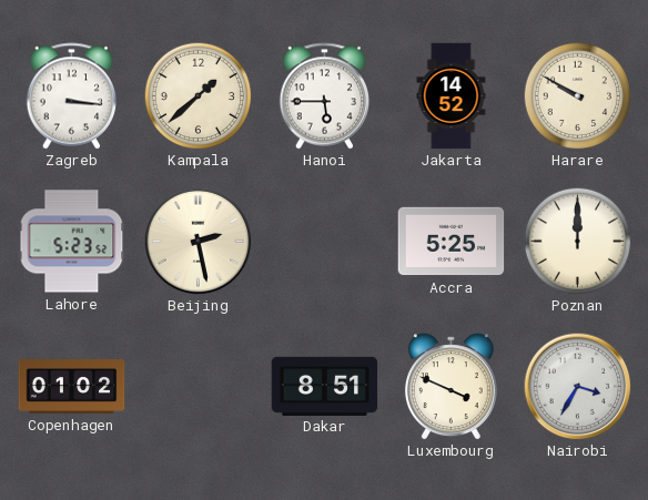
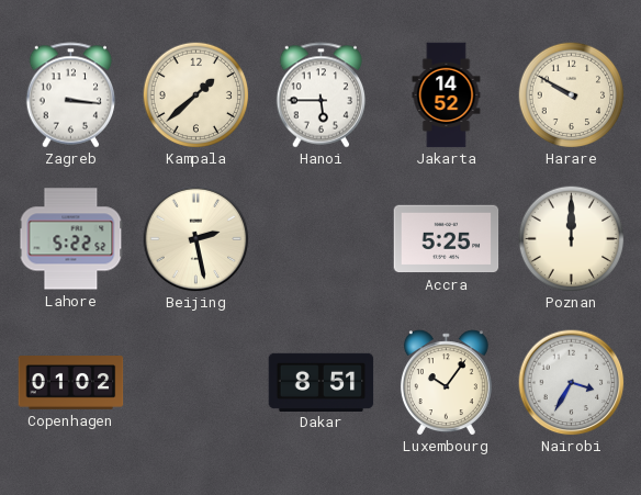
Lahore: 5:23 -> 5:22 (71, 239)
Luxembourg: 3:49 -> 10:06 (446, 383)
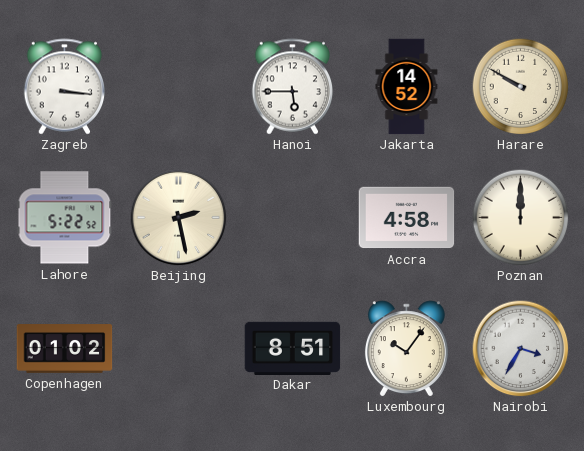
Kampala: 1:38 -> none (195, 94)
Accra: 5:25 -> 4:58 (407, 218)
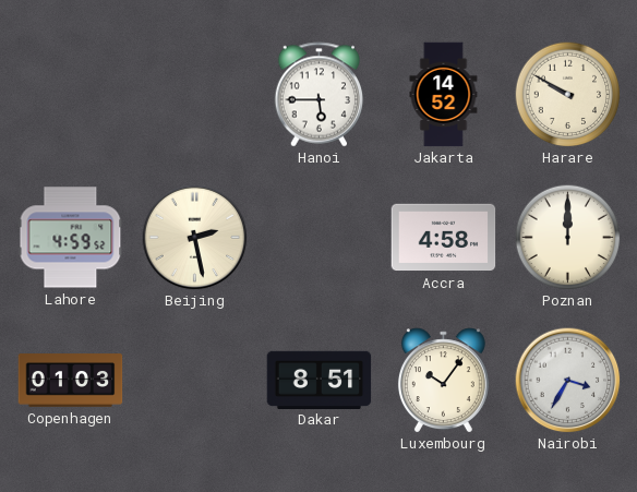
Zagreb: 3:16 -> none (65, 87)
Lahore: 5:22 -> 4:59 (71, 238)
Copenhagen: 01:02 -> 01:03 (71, 381)
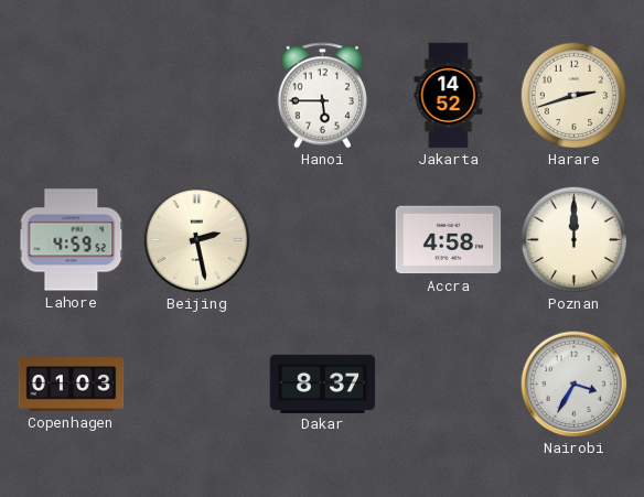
Harare: 9:50 -> 2:42 (573, 95)
Dakar: 8:51 -> 8:37 (323, 383)
Luxembourg: 10:06 -> none (443, 381)
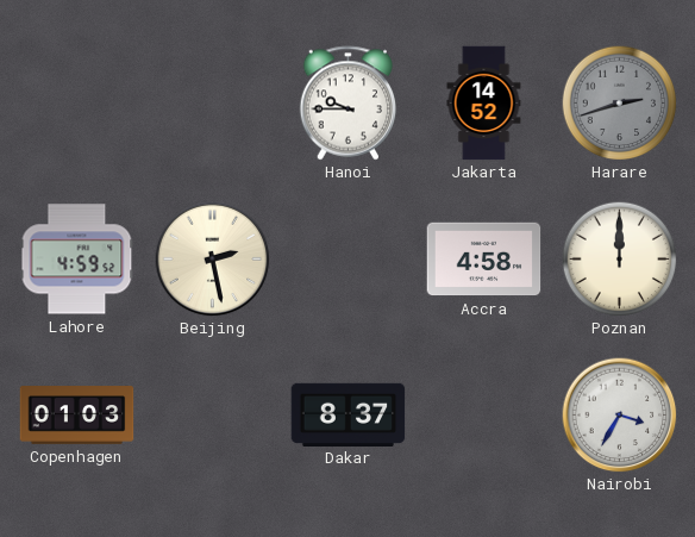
Hanoi: 5:45 -> 9:45 (349, 104)
Harare dial: cream -> grey (619, 102)
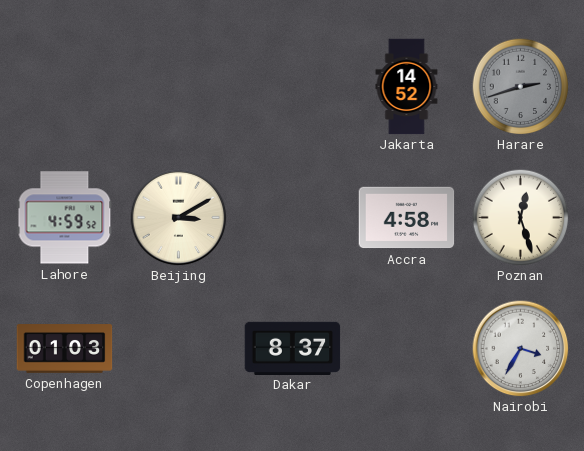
Hanoi: 9:45 -> none (349, 104)
Beijing: 2:28 -> 3:10 (179, 218)
Poznan: 12:00 -> 12:27 (520, 217)
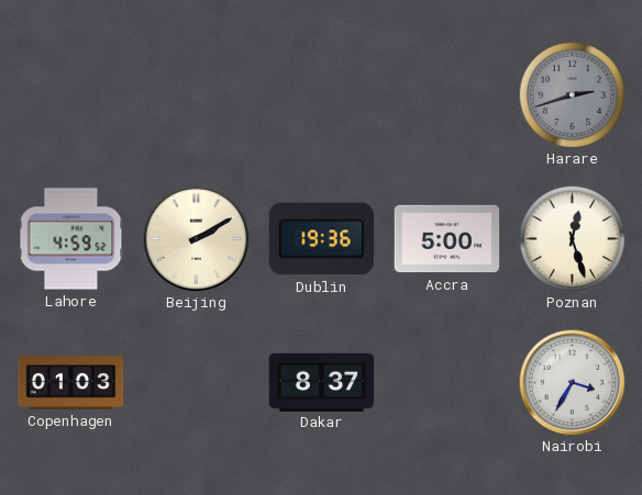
Jakarta: 14:52 -> none (407, 87)
Beijing: 3:10 -> 2:10 (197, 239)
Dublin: none -> 19:36 (322, 239)
Accra: 4:58 -> 5:00 (447, 239)
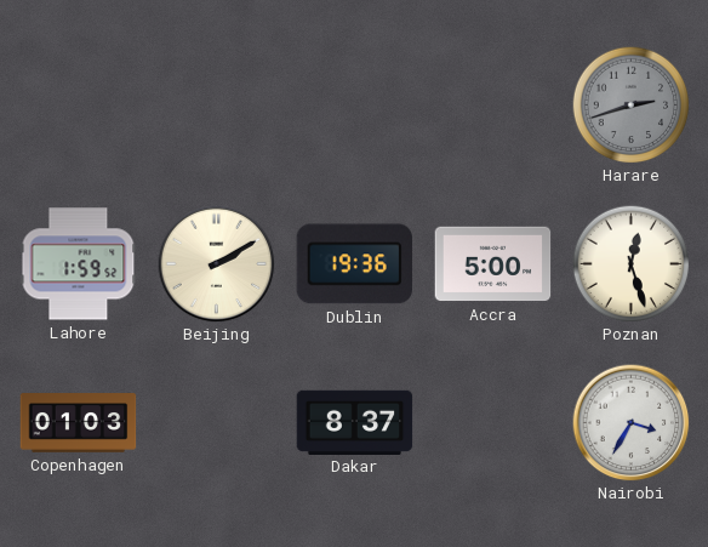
Lahore: 4:59 -> 1:59 (79, 264)
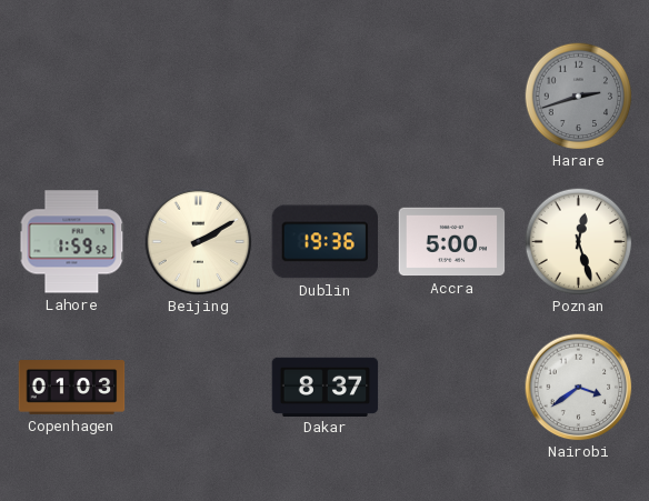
Nairobi: 3:35 -> 3:39 (579, 388)
